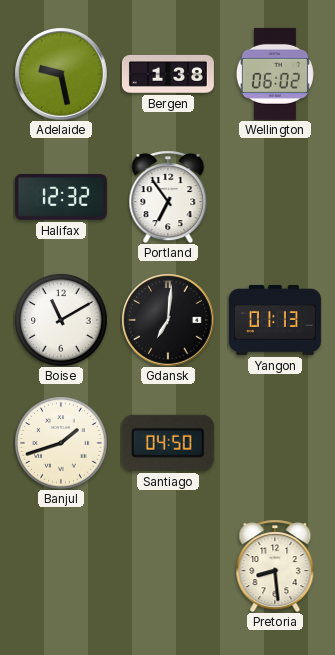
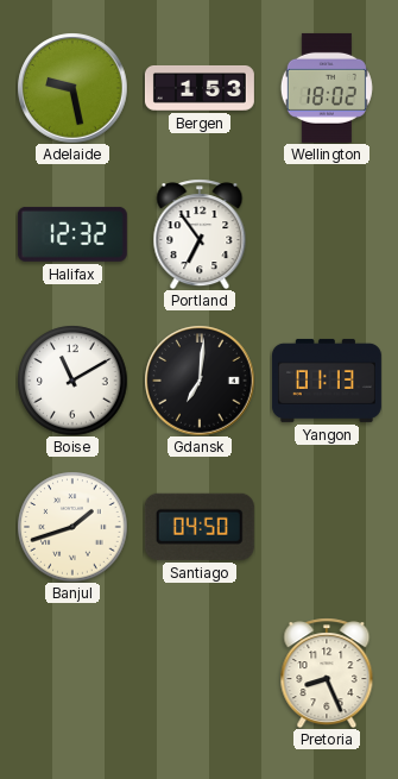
Bergen: 1:38 -> 1:53 (200, 88)
Wellington: 06:02 -> 18:02 (327, 88)
Pretoria: 8:29 -> 8:26 (327, 673)
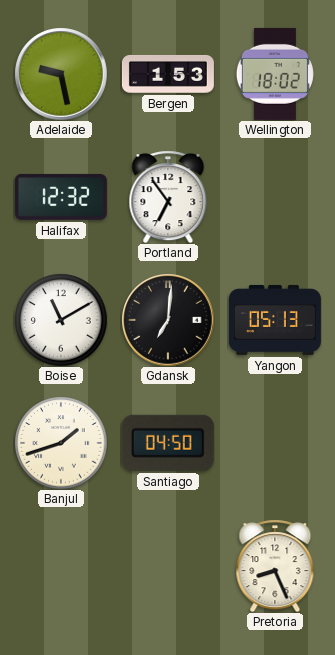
Yangon: 01:13 -> 05:13 (275, 320)
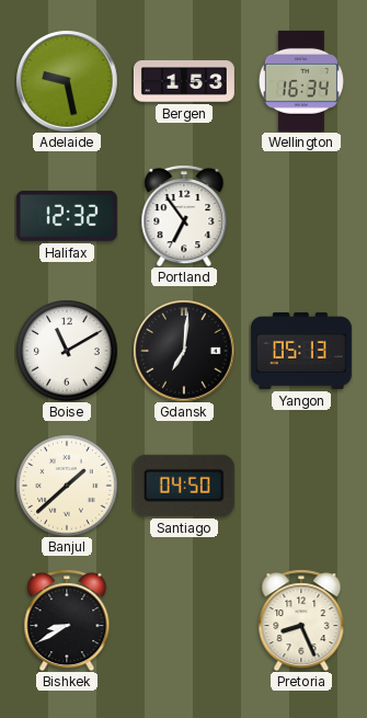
Wellington: 18:02 -> 16:34 (301, 81)
Banjul: 1:42 -> 1:38 (67, 486)
Bishkek: none -> 8:40 (67, 620)
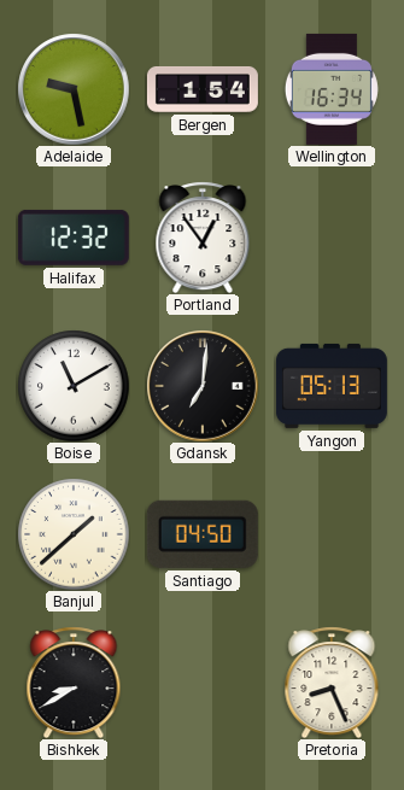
Bergen: 1:53 -> 1:54 (203, 89)
Portland: 6:54 -> 12:54 (203, 238)
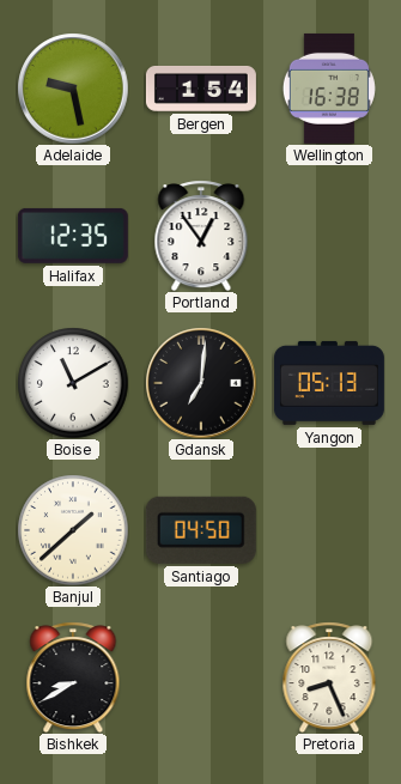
Wellington: 16:34 -> 16:38 (329, 89)
Halifax: 12:32 -> 12:35 (73, 236)
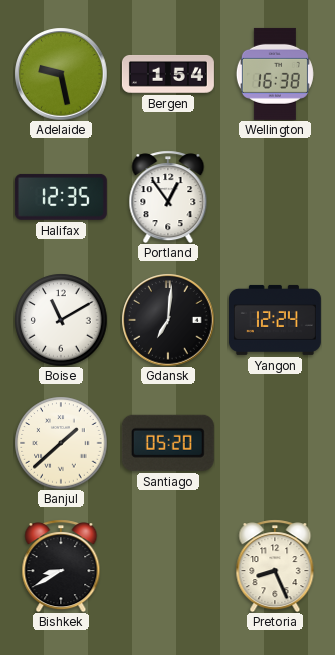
Yangon: 05:13 -> 12:24 (275, 320)
Santiago: 04:50 -> 05:20 (168, 443)
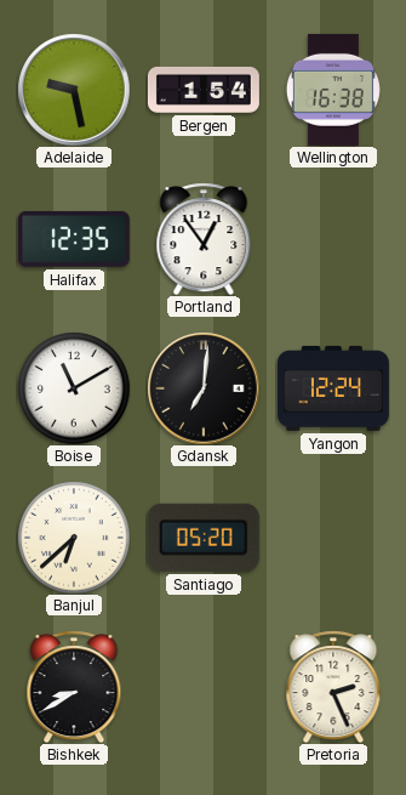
Banjul: 1:38 -> 6:38 (74, 538)
Pretoria: 8:26 -> 2:26 (333, 687)
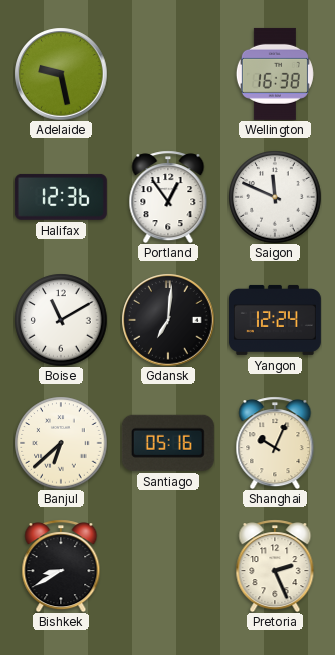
Bergen: 1:54 -> none (204, 90)
Halifax: 12:35 -> 12:36 (61, 197)
Saigon: none -> 11:49 (275, 197)
Santiago: 05:20 -> 05:16 (168, 443)
Shanghai: none -> 10:04 (275, 443)
